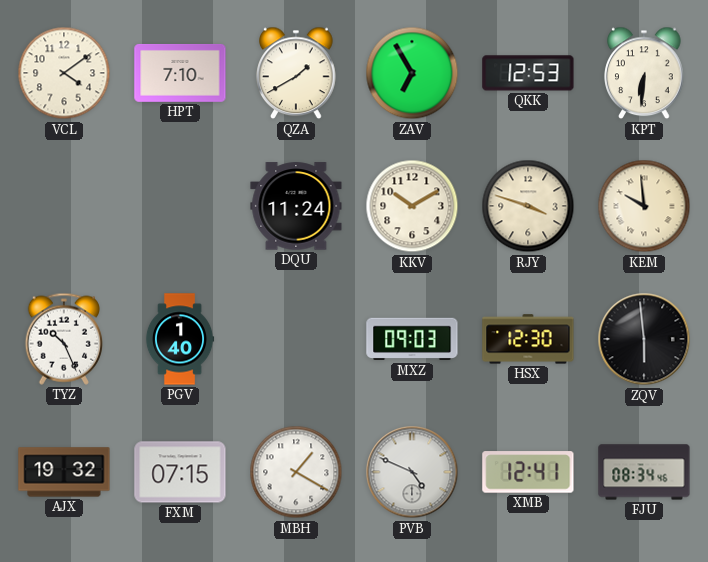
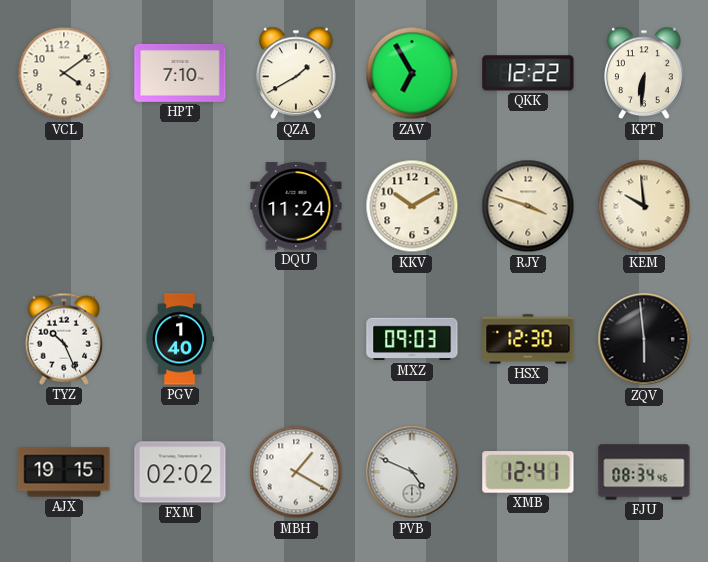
QKK: 12:53 -> 12:22 (528, 73)
AJX: 19:32 -> 19:15 (64, 472)
FXM: 07:15 -> 02:02 (180, 472)
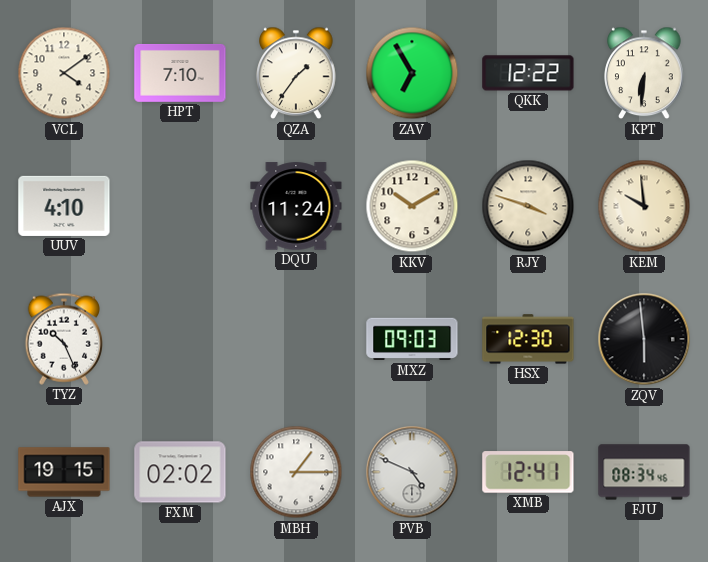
QZA: 1:40 -> 1:36 (296, 73)
UUV: none -> 4:10 (64, 206)
PGV: 1:40 -> none (180, 339)
MBH: 1:20 -> 1:15 (296, 472)
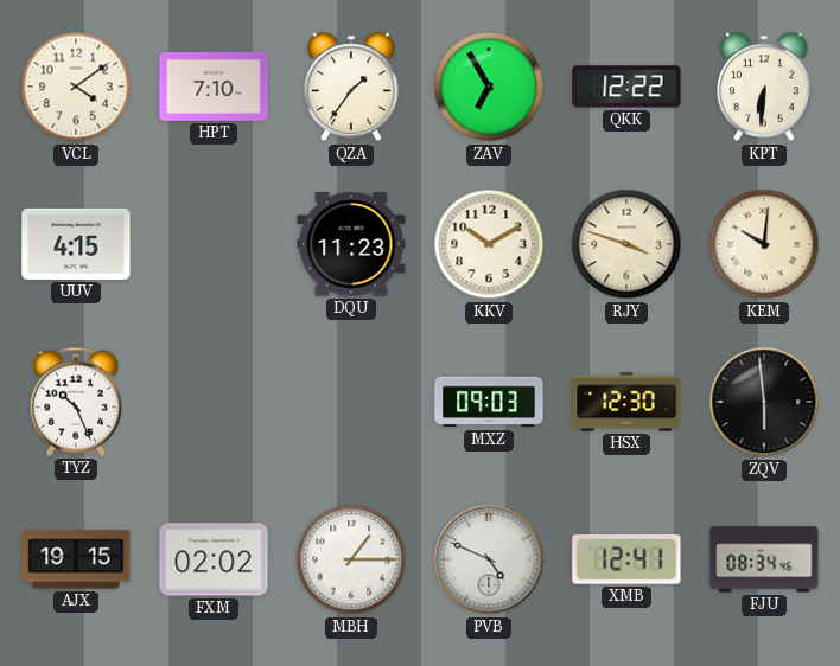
UUV: 4:10 -> 4:15 (76, 244)
DQU: 11:24 -> 11:23 (351, 244)
KEM: 9:59 -> 10:01 (764, 244)
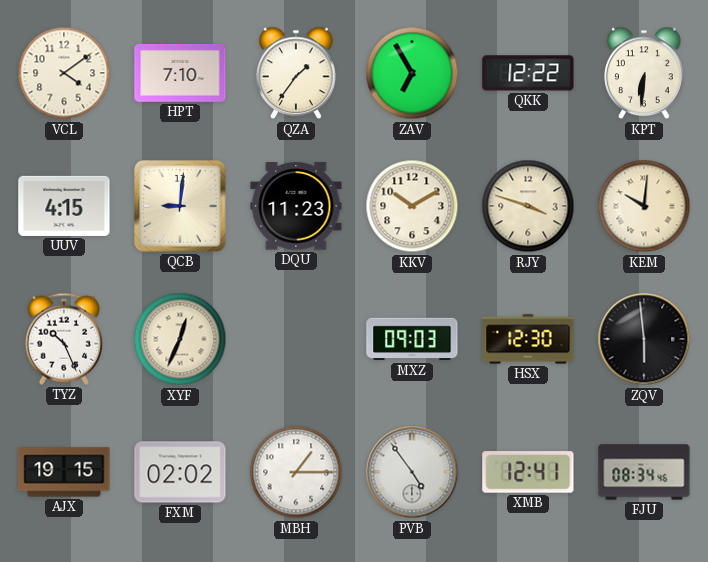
QCB: none -> 9:01 (181, 207)
XYF: none -> 12:34 (180, 339)
PVB: 4:49 -> 4:54 (412, 472)
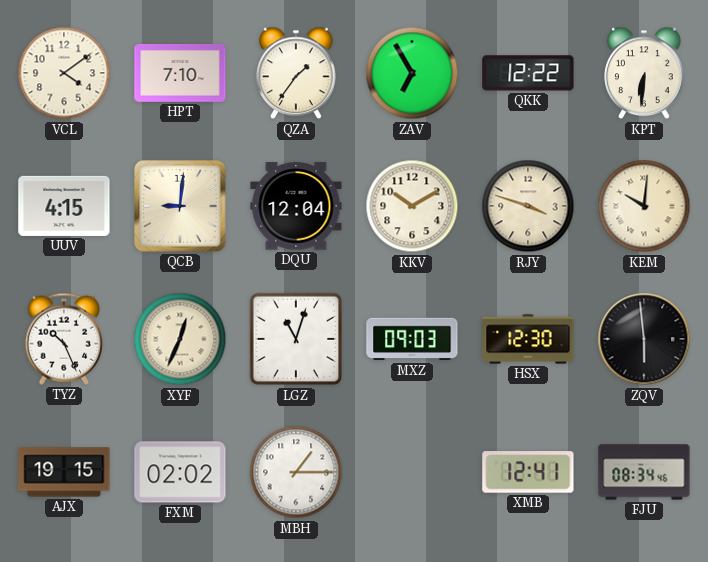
DQU: 11:23 -> 12:04 (296, 206)
LGZ: none -> 11:03 (296, 339)
PVB: 4:54 -> none (412, 472)
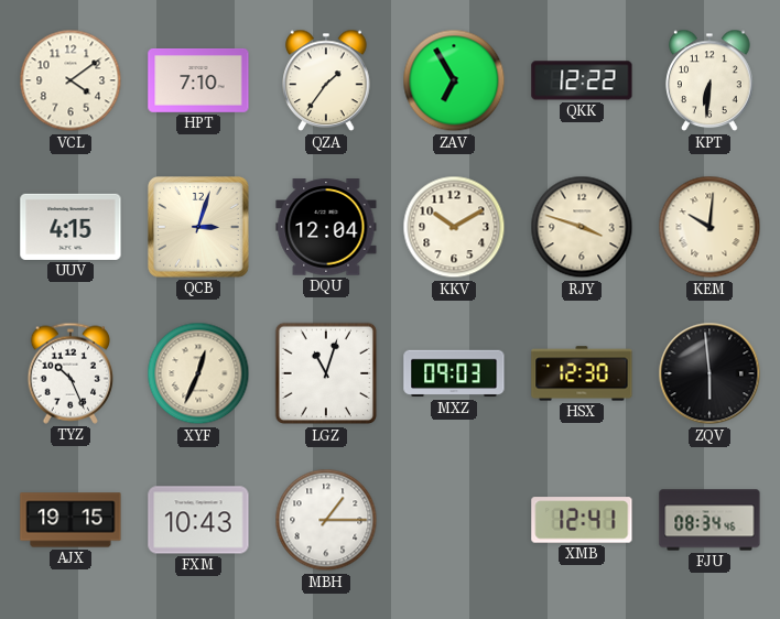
QCB: 9:01 -> 3:03 (199, 228)
FXM: 02:02 -> 10:43 (198, 520)
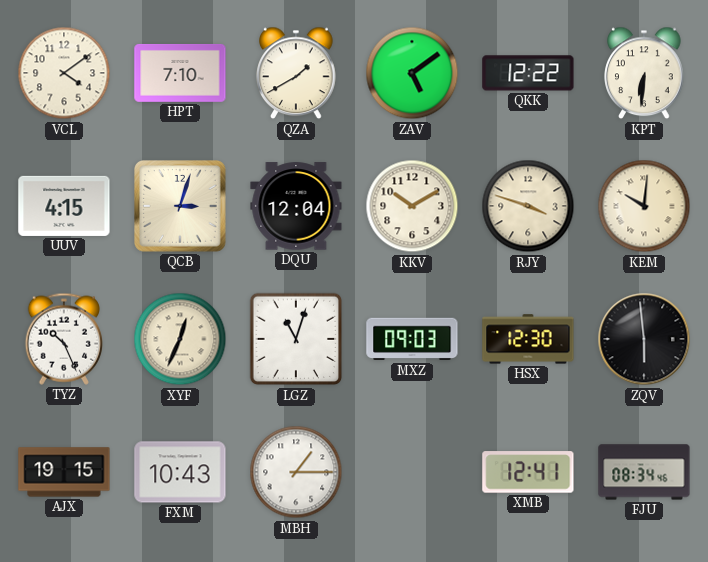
QZA: 1:36 -> 1:40 (296, 73)
ZAV: 6:55 -> 5:09 (412, 73)
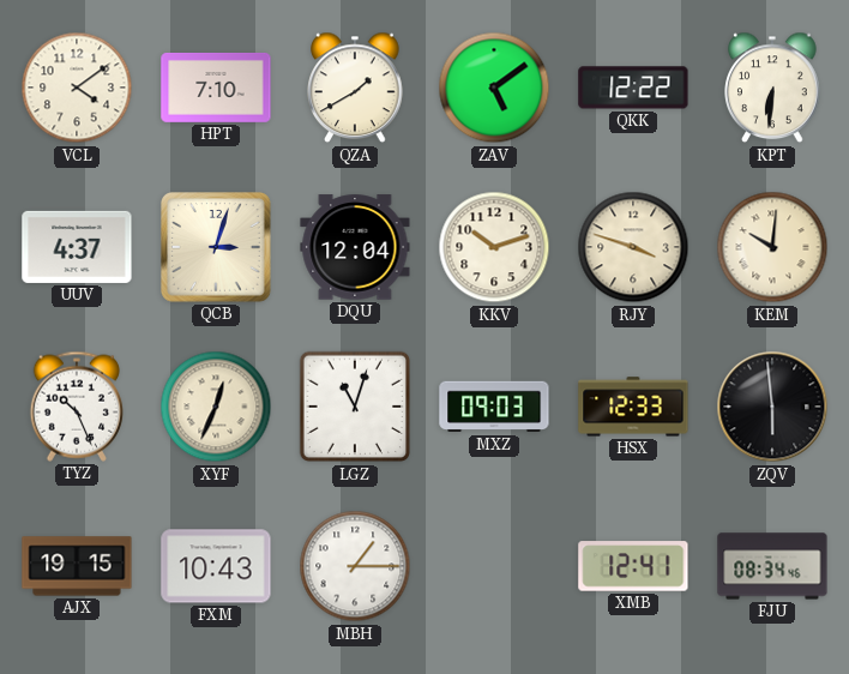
UUV: 4:15 -> 4:37 (77, 247)
KKV: 10:10 -> 10:12 (494, 247)
HSX: 12:30 -> 12:33 (633, 407)
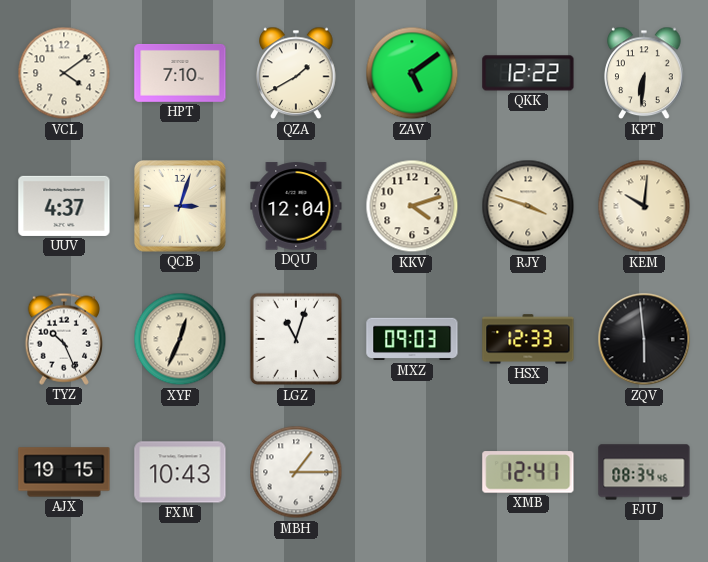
KKV: 10:12 -> 4:12 (412, 206)
